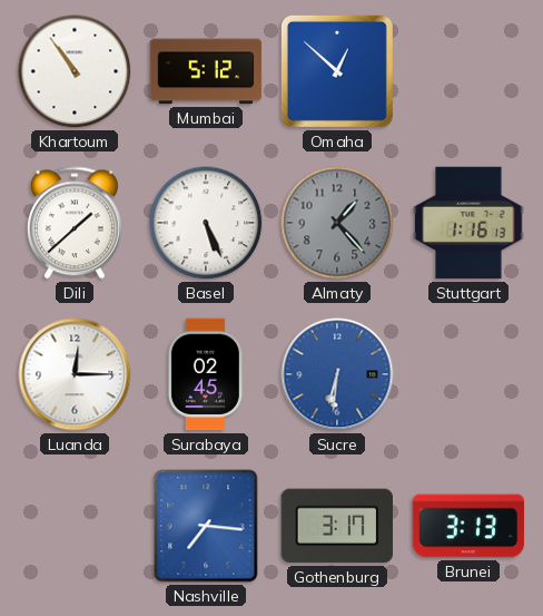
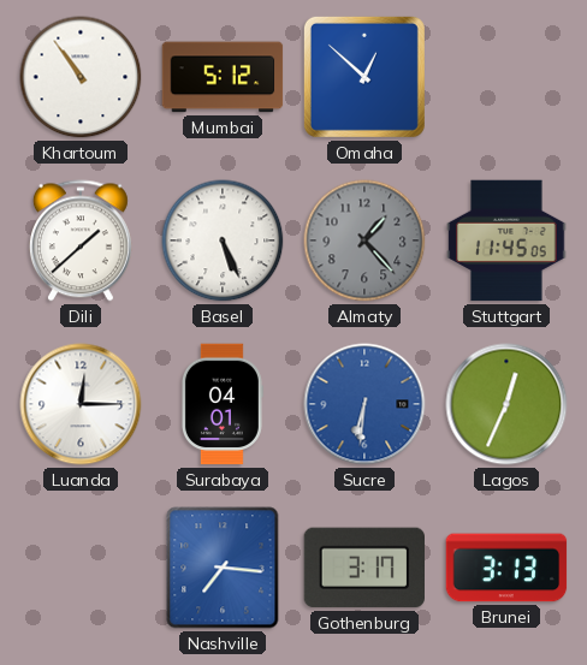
Stuttgart: 1:16 -> 11:45 (506, 241)
Surabaya: 02:45 -> 04:01 (221, 404)
Lagos: none -> 12:34 (506, 404)
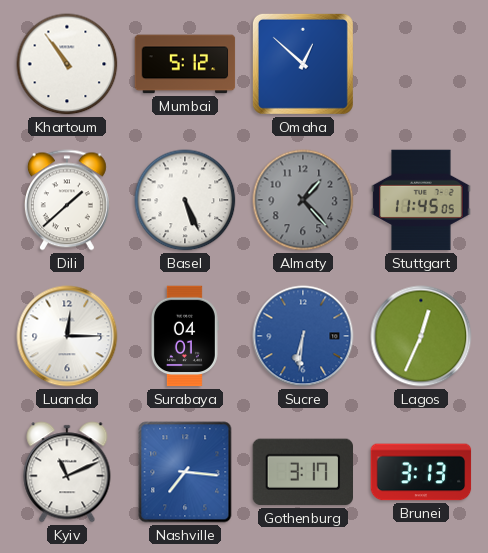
Kyiv: none -> 11:11 (67, 472)
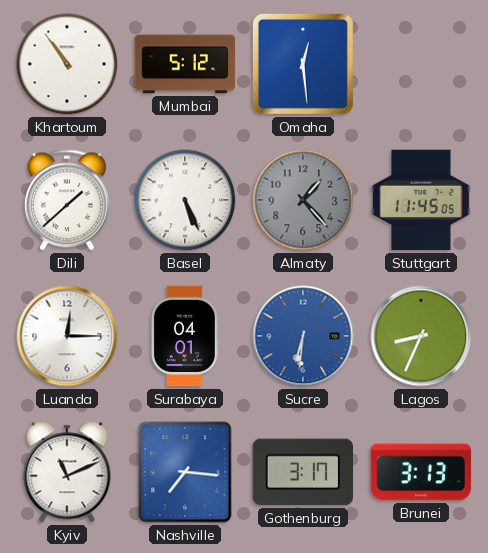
Omaha: 12:52 -> 12:29 (303, 64)
Lagos: 12:34 -> 8:34 (421, 336)
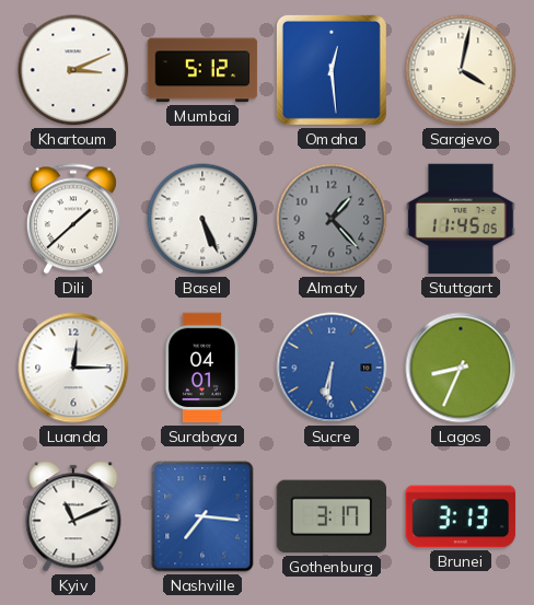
Khartoum: 10:54 -> 3:11 (73, 70)
Sarajevo: none -> 4:02 (461, 70)
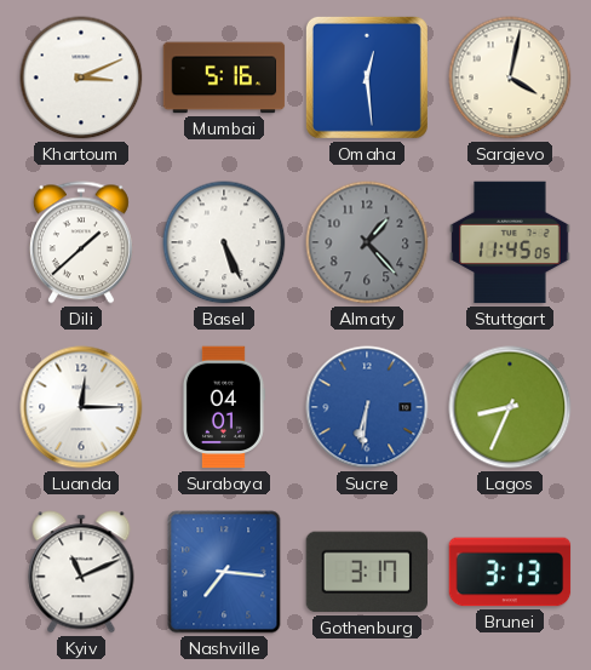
Mumbai: 5:12 -> 5:16 (224, 78)
